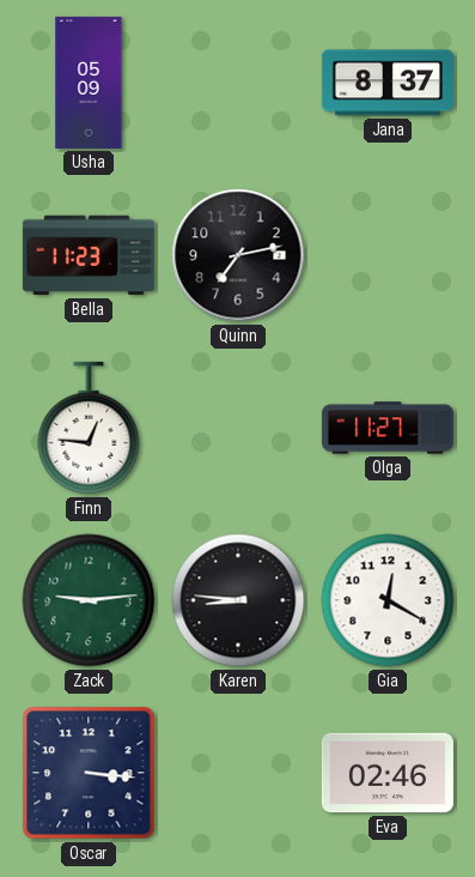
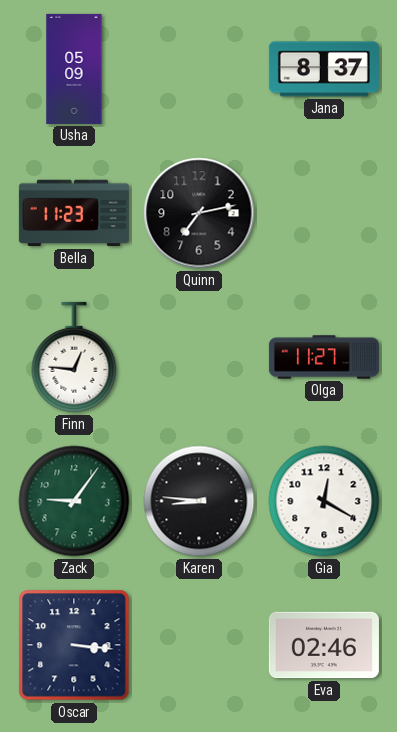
Zack: 9:14 -> 9:06 (74, 501)
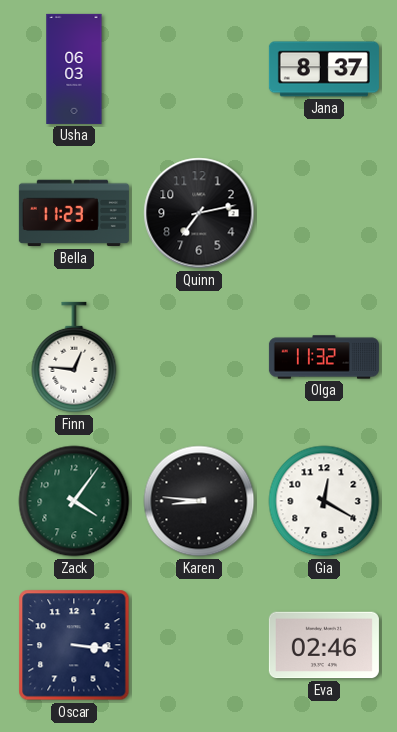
Usha: 05:09 -> 06:03 (74, 69)
Olga: 11:27 -> 11:32 (324, 357)
Zack: 9:06 -> 4:06 (74, 501)
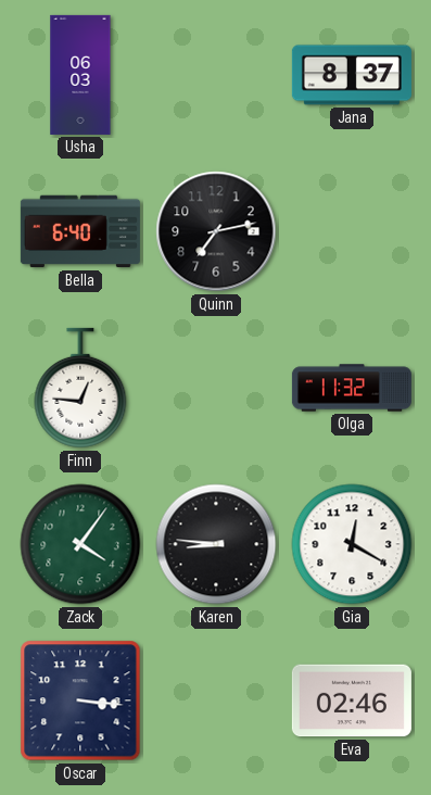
Bella: 11:23 -> 6:40 (80, 231)
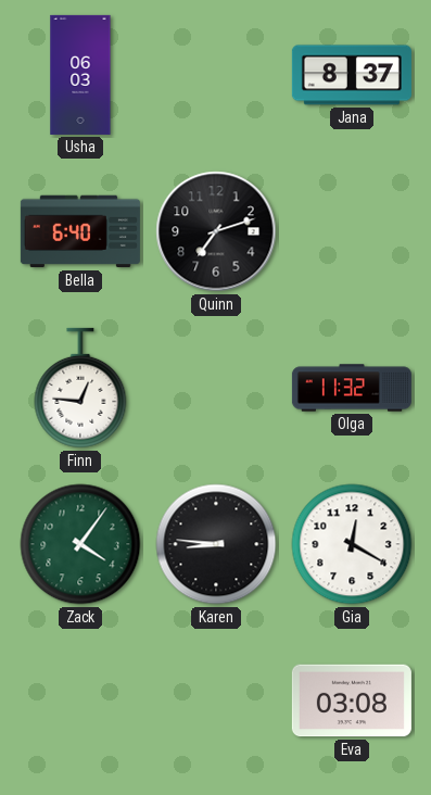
Quinn: 7:13 -> 7:12 (216, 231)
Oscar: 3:16 -> none (80, 701)
Eva: 02:46 -> 03:08 (352, 701)
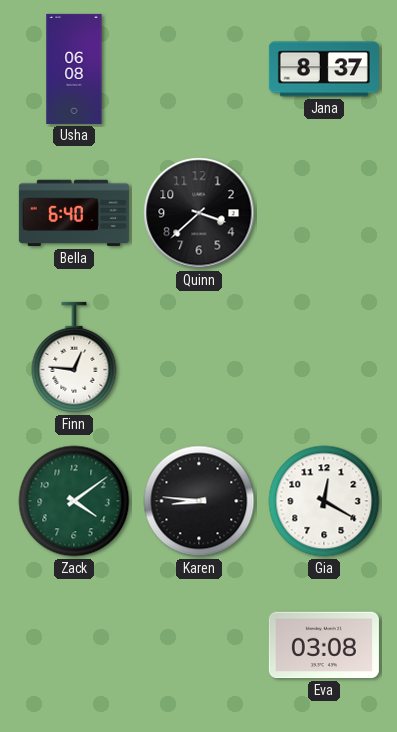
Usha: 06:03 -> 06:08 (74, 69)
Quinn: 7:12 -> 3:38 (199, 213)
Olga: 11:32 -> none (352, 388)
Zack: 4:06 -> 4:09 (74, 501)
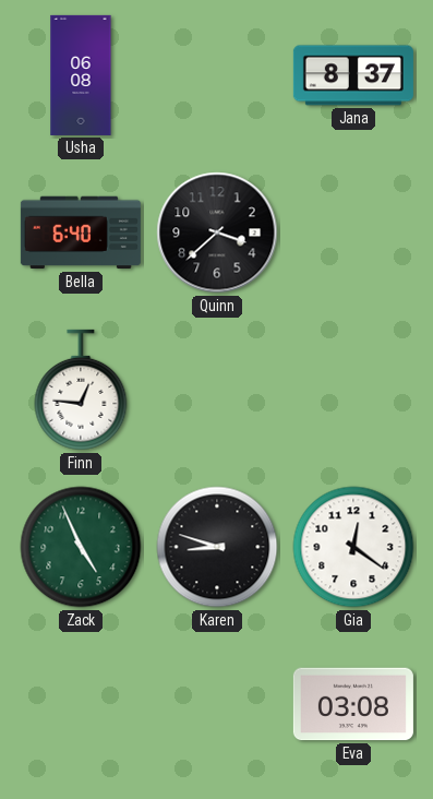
Zack: 4:09 -> 4:56 (81, 547)
Karen: 8:46 -> 8:48 (217, 547)
Gia: 12:20 -> 12:21 (353, 547)
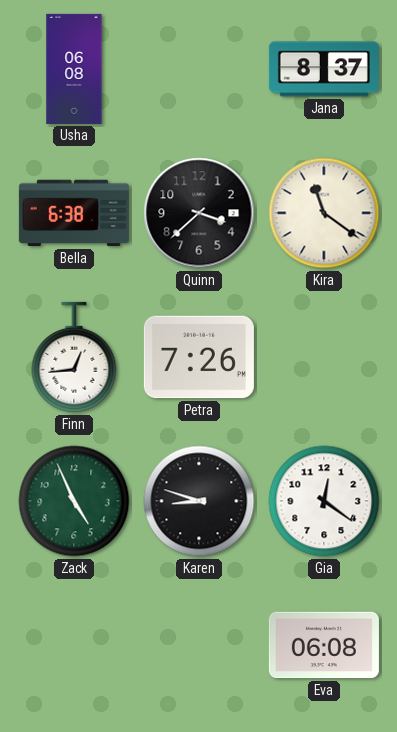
Bella: 6:40 -> 6:38 (74, 213)
Kira: none -> 11:21 (324, 213)
Finn: 12:46 -> 12:44 (74, 357)
Petra: none -> 7:26 (199, 357)
Eva: 03:08 -> 06:08 (324, 645)
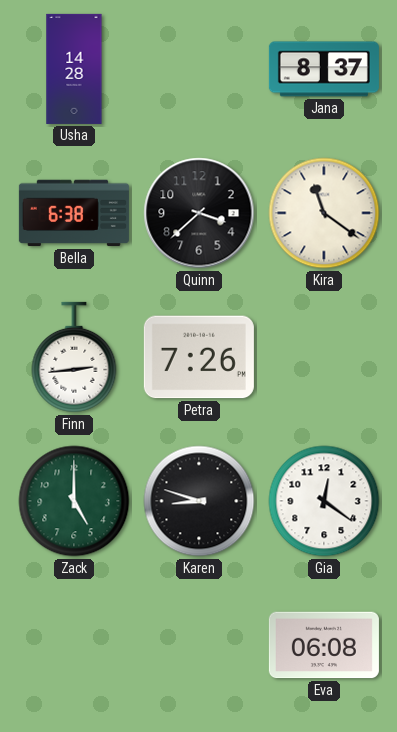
Usha: 06:08 -> 14:28 (74, 69)
Finn: 12:44 -> 2:44 (74, 357)
Zack: 4:56 -> 5:00 (74, 501)
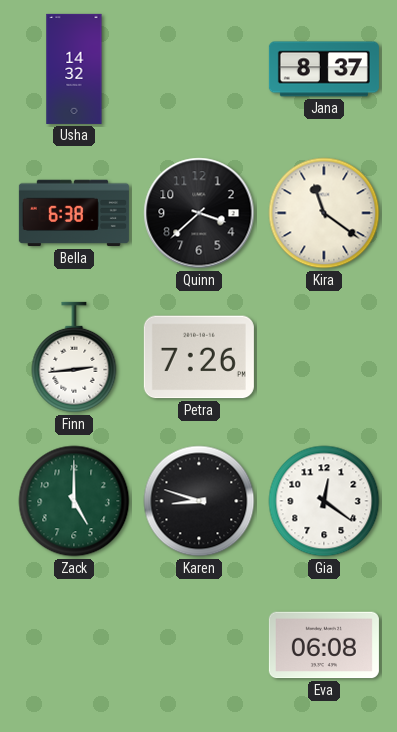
Usha: 14:28 -> 14:32 (74, 69)
